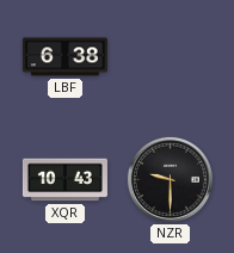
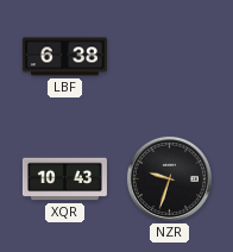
NZR: 9:30 -> 9:33 (169, 178)
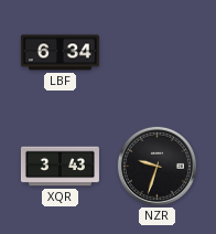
LBF: 6:38 -> 6:34 (60, 53)
XQR: 10:43 -> 3:43 (60, 167)
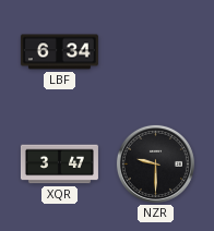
XQR: 3:43 -> 3:47 (59, 165)
NZR: 9:33 -> 9:30 (155, 163)
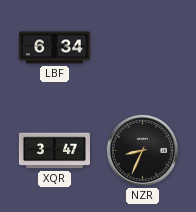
NZR: 9:30 -> 8:34 (142, 150)
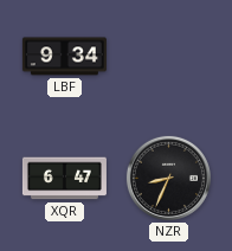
LBF: 6:34 -> 9:34 (64, 57)
XQR: 3:47 -> 6:47 (64, 179)
